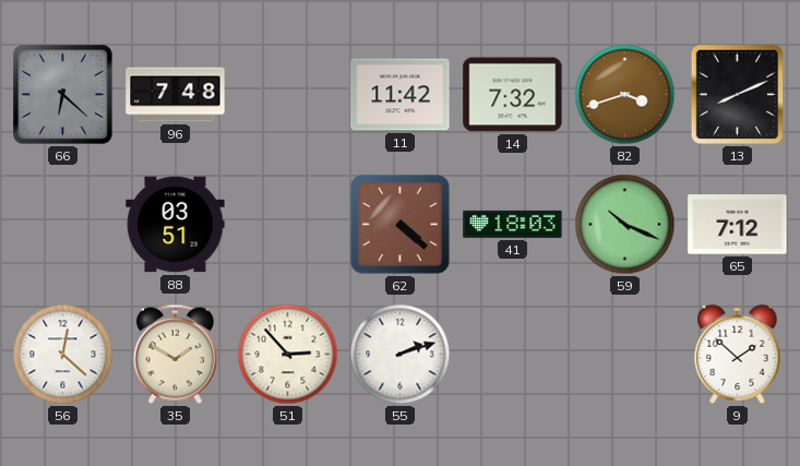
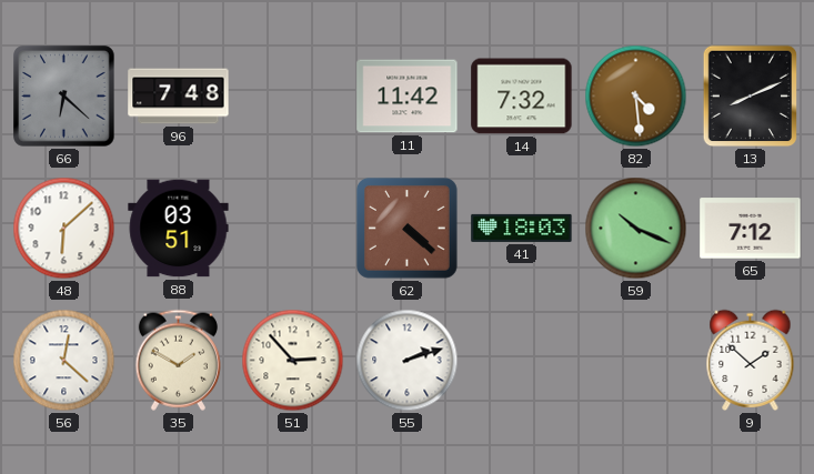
82: 3:42 -> 4:29 (636, 97)
48: none -> 6:08 (64, 229)
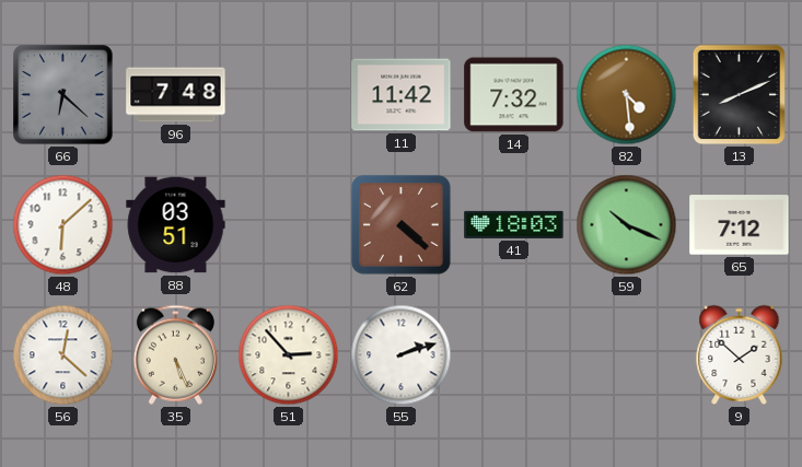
35: 1:50 -> 5:26 (175, 354)
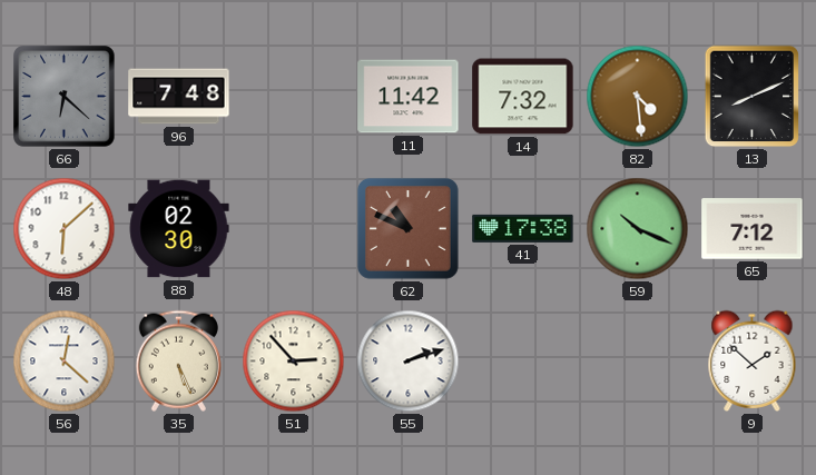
88: 03:51 -> 02:30 (179, 229)
62: 4:22 -> 10:49 (409, 229)
41: 18:03 -> 17:38 (523, 228)
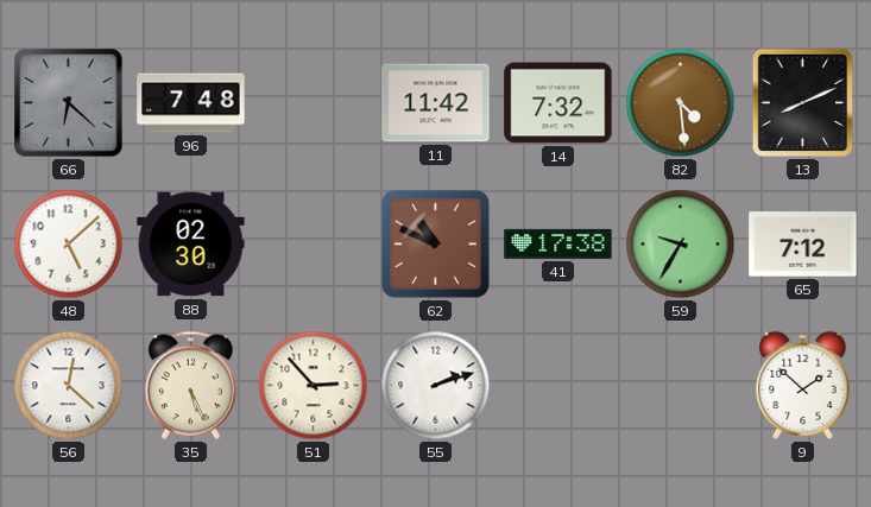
48: 6:08 -> 5:08 (69, 245)
59: 10:19 -> 9:35 (681, 245)
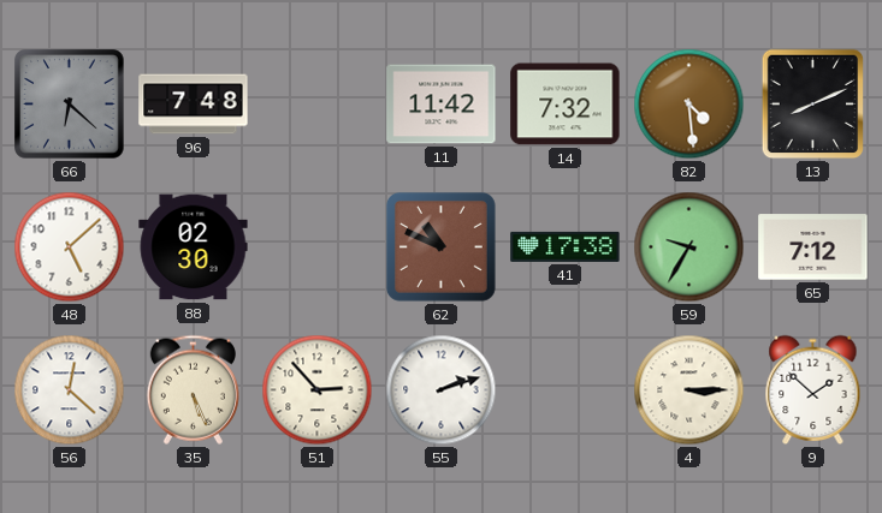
4: none -> 3:15 (689, 390)
